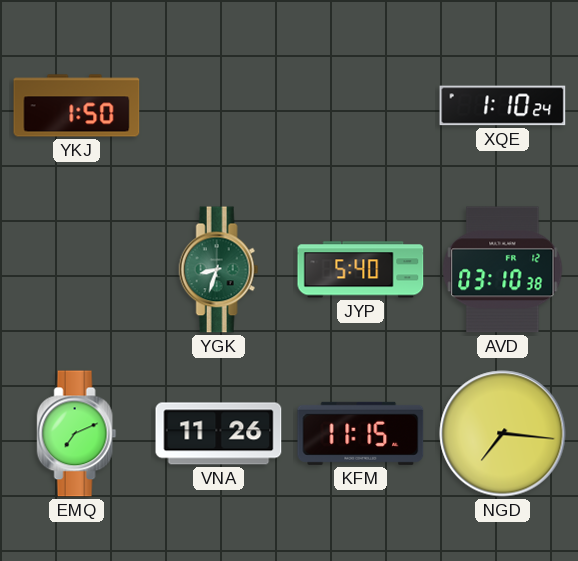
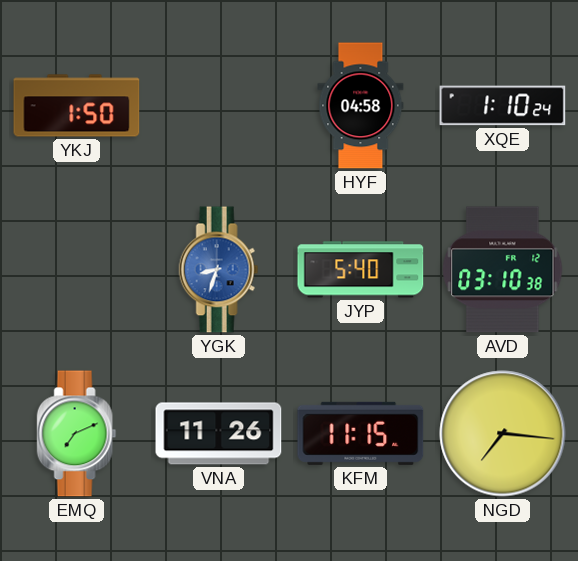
HYF: none -> 04:58 (361, 106)
YGK dial: green -> blue (219, 270)
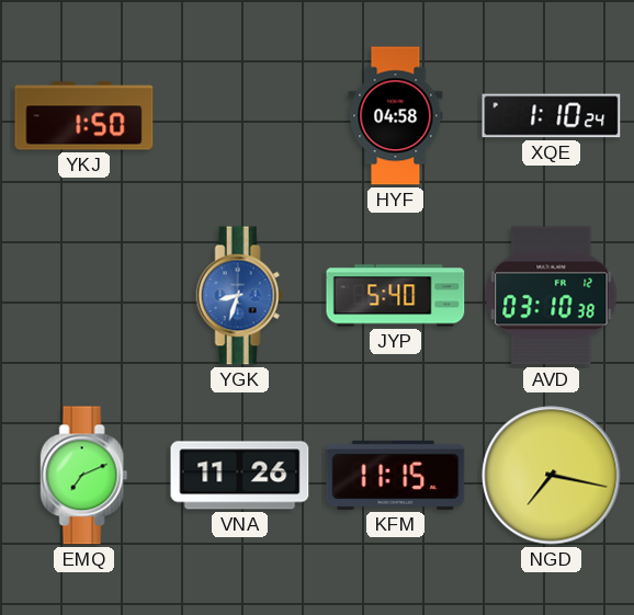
NGD: 7:16 -> 7:17 (552, 476)
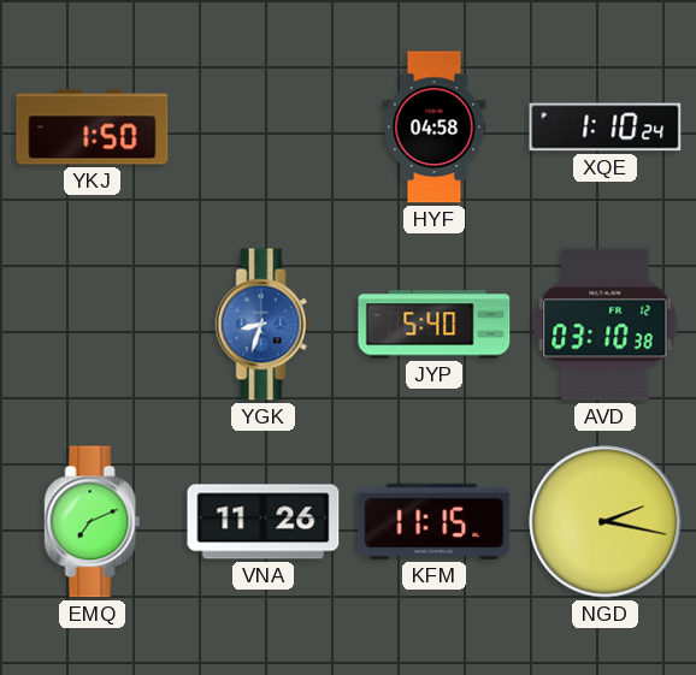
NGD: 7:17 -> 2:17 (606, 522)
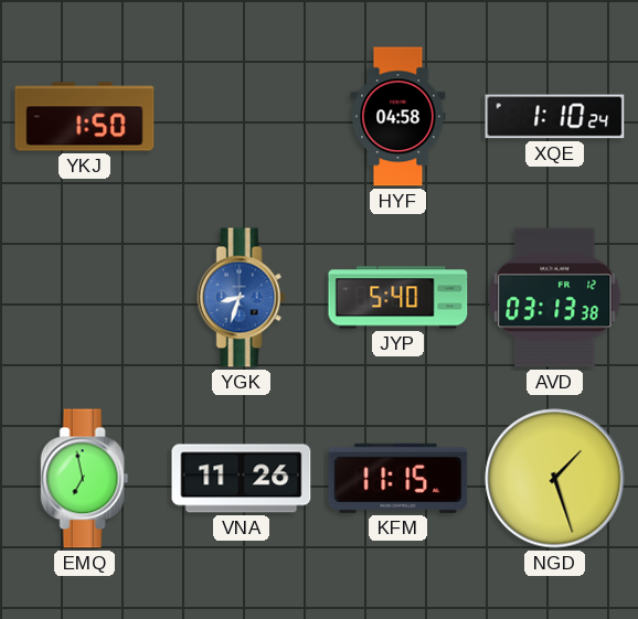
AVD: 03:10 -> 03:13 (555, 298)
EMQ: 7:11 -> 6:58 (85, 479)
NGD: 2:17 -> 1:27 (555, 479)
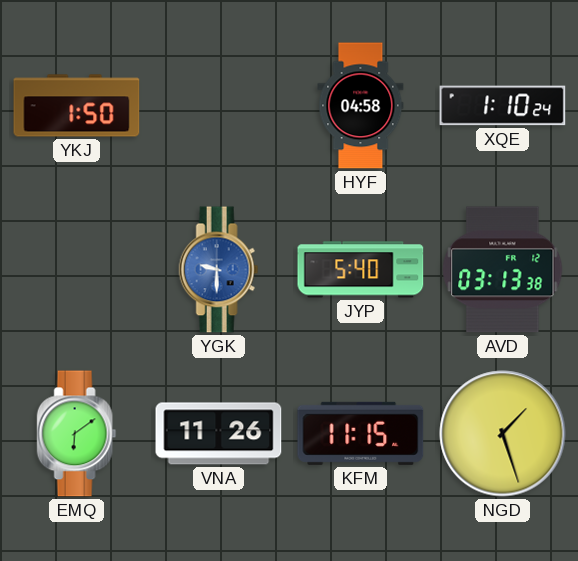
YGK: 8:33 -> 9:30 (219, 270)
EMQ: 6:58 -> 6:09 (77, 434)
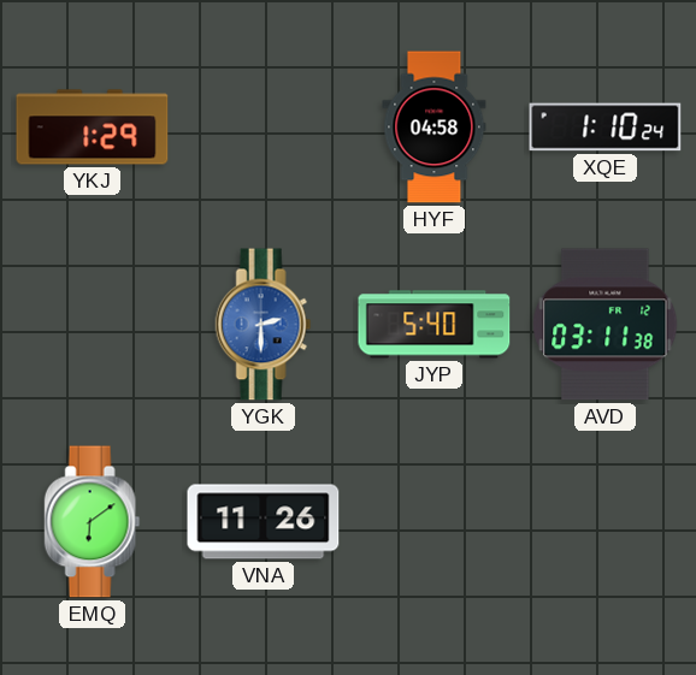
YKJ: 1:50 -> 1:29 (93, 128)
YGK: 9:30 -> 2:30 (264, 325)
AVD: 03:13 -> 03:11 (606, 325)
KFM: 11:15 -> none (361, 433)
NGD: 1:27 -> none (503, 434)
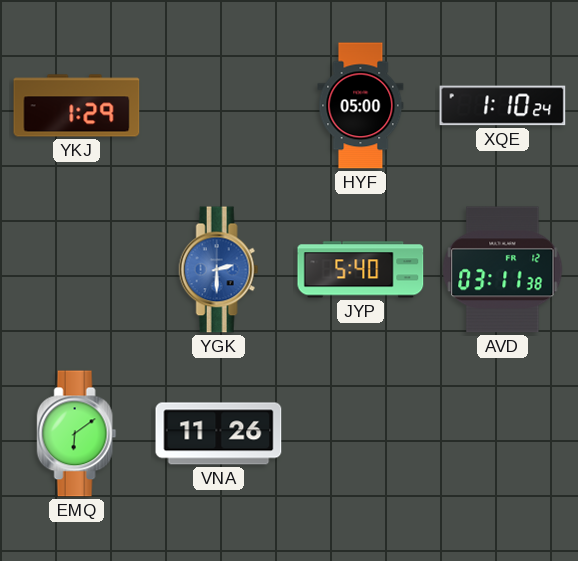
HYF: 04:58 -> 05:00 (361, 106)
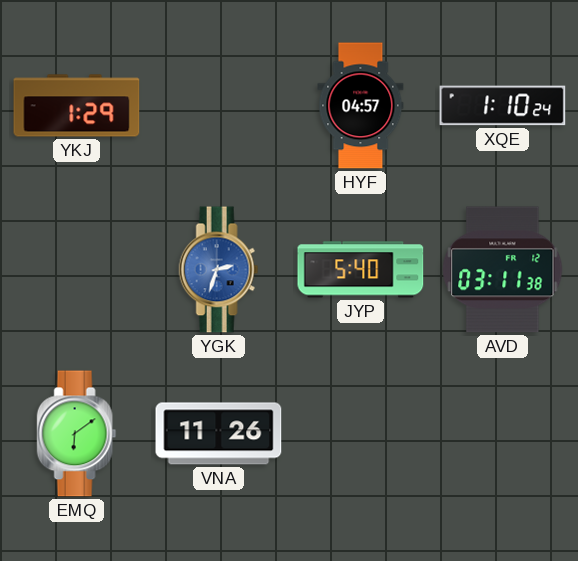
HYF: 05:00 -> 04:57 (361, 106)
YGK: 2:30 -> 2:33 (219, 270)
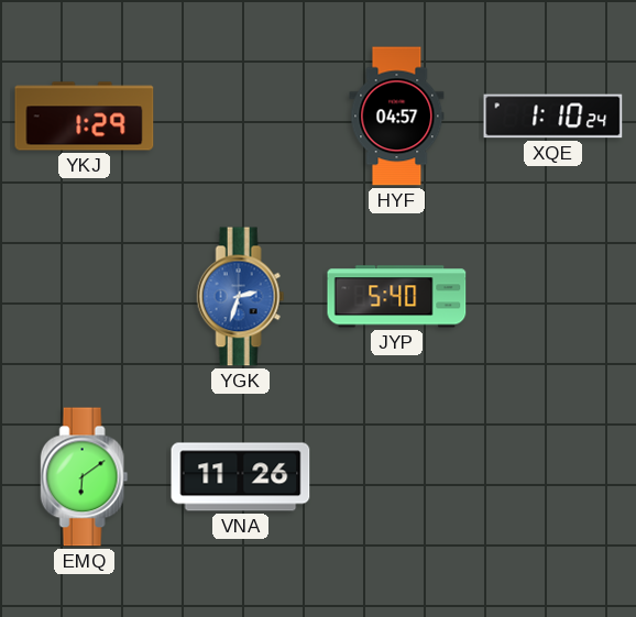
AVD: 03:11 -> none (503, 270)
